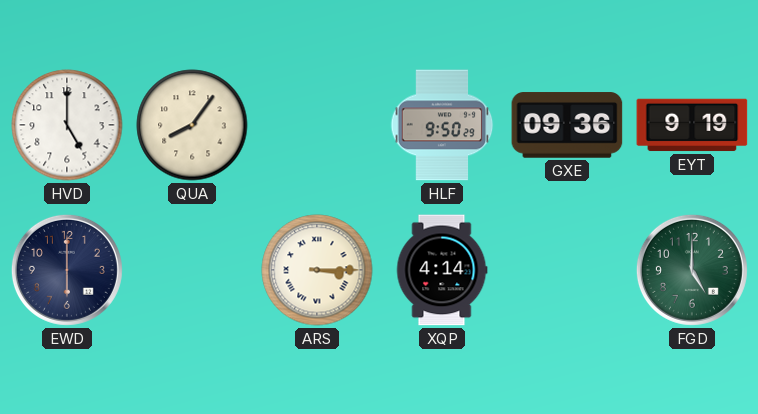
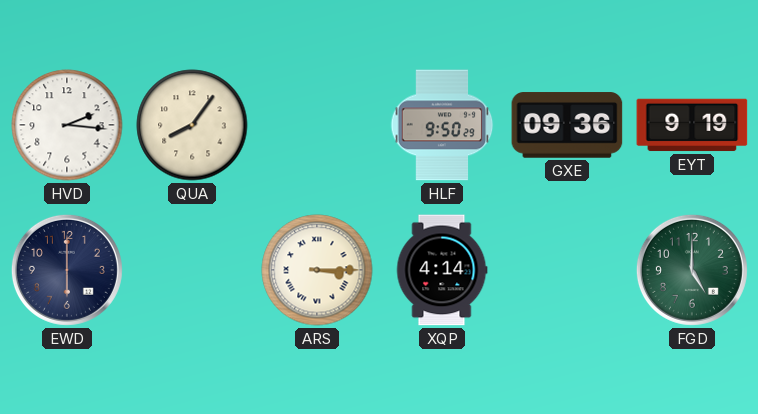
HVD: 5:00 -> 2:16 (67, 125)
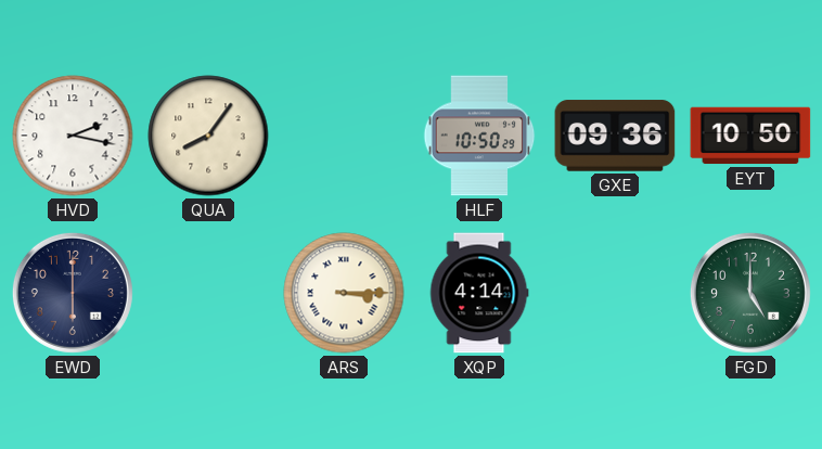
HVD: 2:16 -> 2:17 (73, 136)
HLF: 9:50 -> 10:50 (479, 136)
EYT: 9:19 -> 10:50 (750, 136)
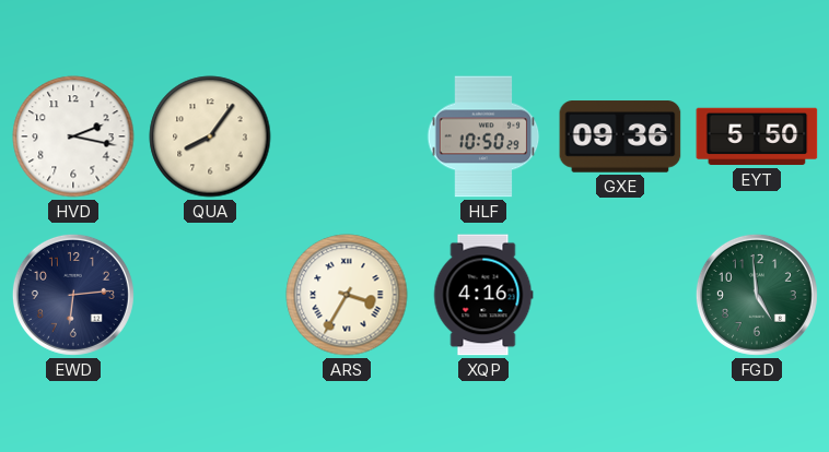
EYT: 10:50 -> 5:50 (757, 136)
EWD: 6:00 -> 6:14 (73, 295)
ARS: 3:15 -> 3:35 (347, 295)
XQP: 4:14 -> 4:16 (483, 295)
FGD: 5:00 -> 4:59 (757, 295)
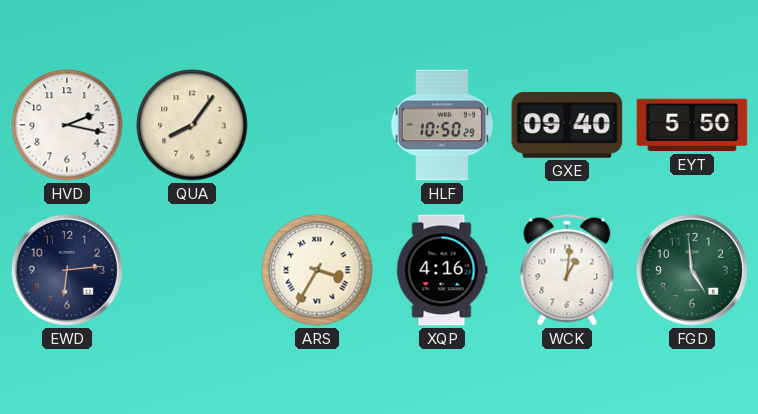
GXE: 09:36 -> 09:40 (567, 125)
WCK: none -> 1:01 (567, 270)
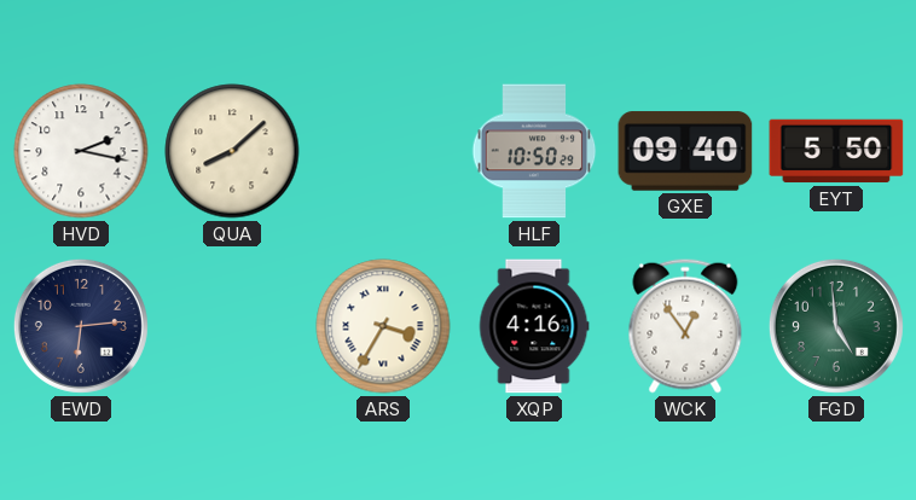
QUA: 8:06 -> 8:08 (232, 151)
WCK: 1:01 -> 12:54 (685, 326)
